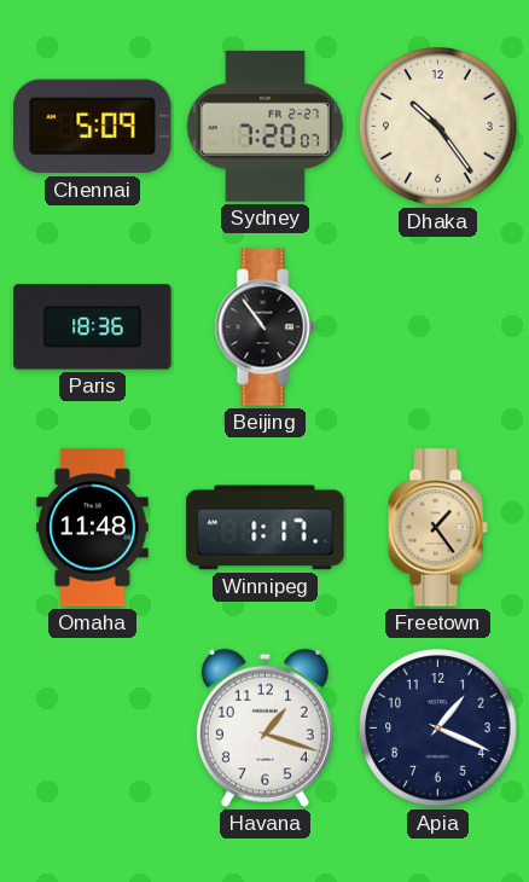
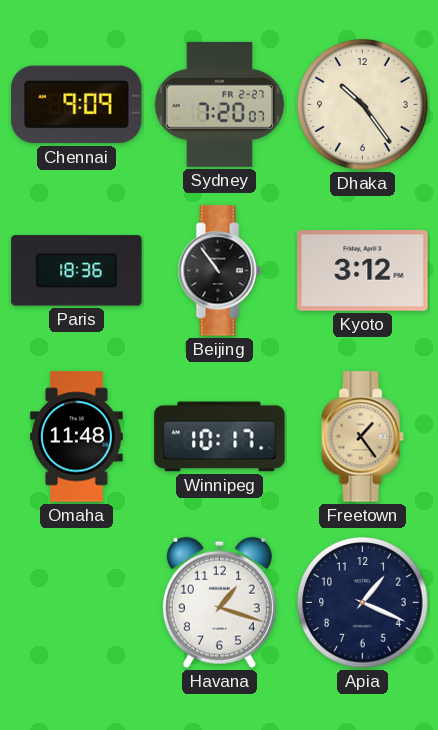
Chennai: 5:09 -> 9:09 (77, 105)
Kyoto: none -> 3:12 (363, 271)
Winnipeg: 1:17 -> 10:17 (220, 437)
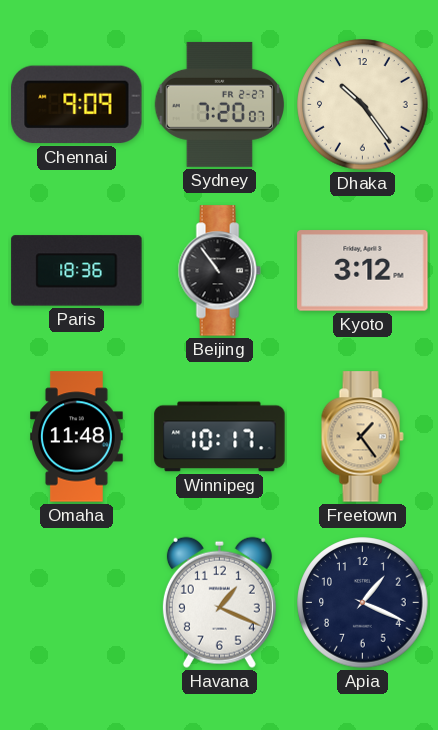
Havana: 1:18 -> 1:19 (219, 602)
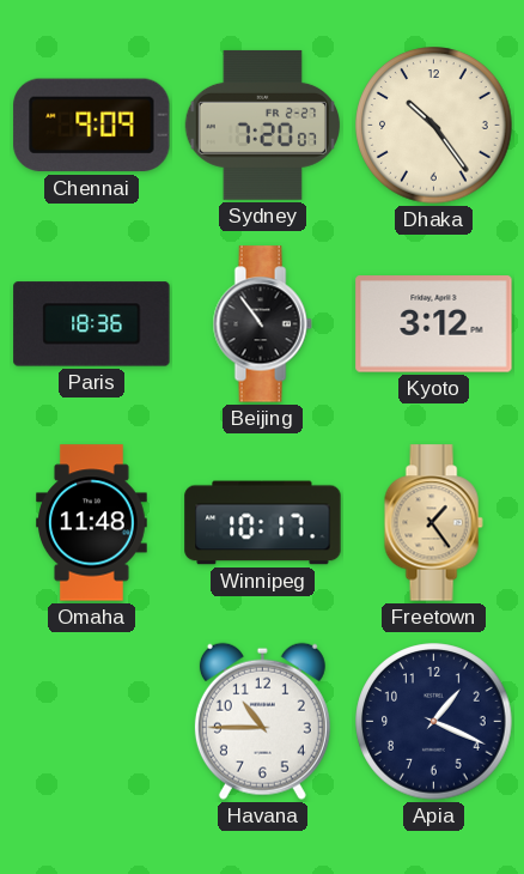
Havana: 1:19 -> 10:45 (262, 721)
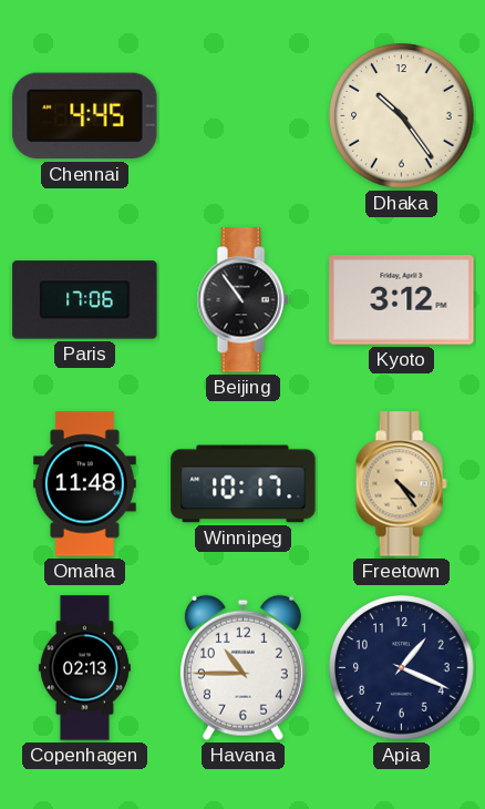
Chennai: 9:09 -> 4:45 (85, 116)
Sydney: 7:20 -> none (262, 125)
Paris: 18:36 -> 17:06 (85, 300)
Freetown: 1:24 -> 4:24 (401, 484)
Copenhagen: none -> 02:13 (84, 668)
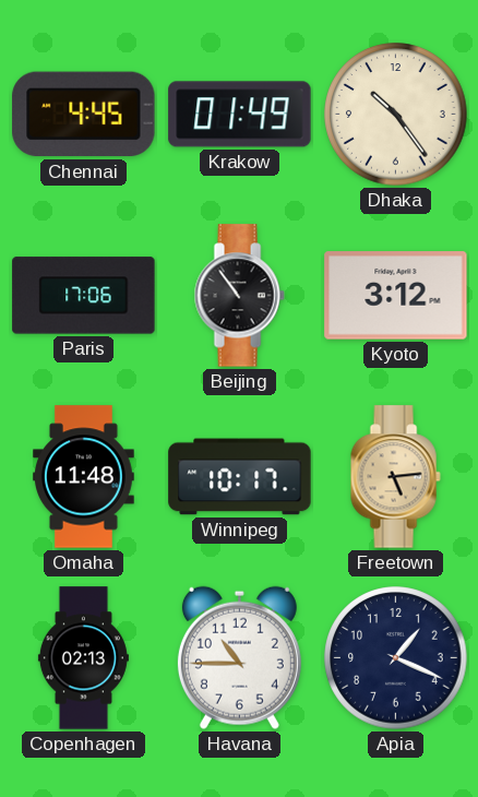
Krakow: none -> 01:49 (240, 115)
Freetown: 4:24 -> 5:14 (395, 477)
